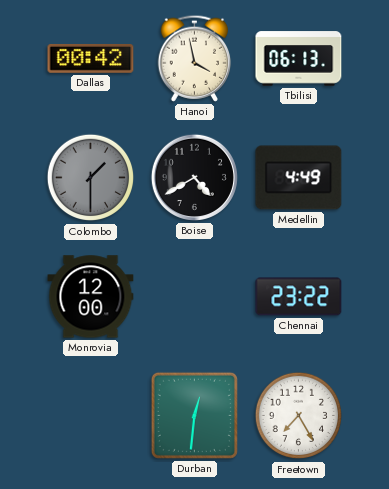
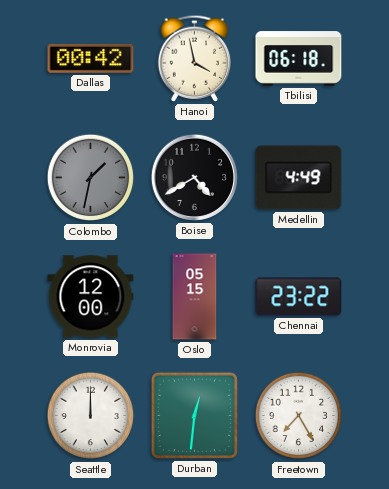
Tbilisi: 06:13 -> 06:18 (299, 59)
Colombo: 1:30 -> 1:32 (91, 178)
Oslo: none -> 05:15 (195, 297)
Seattle: none -> 12:00 (91, 416)
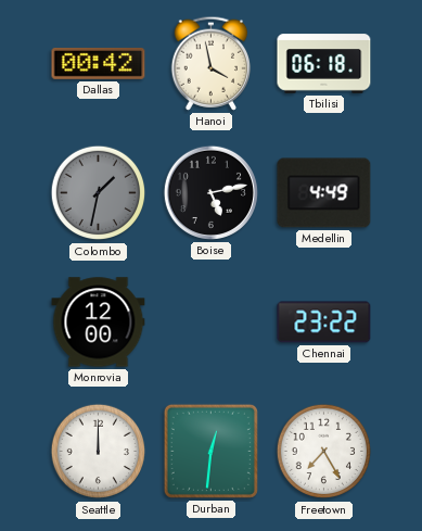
Boise: 4:40 -> 5:13 (210, 192)
Oslo: 05:15 -> none (195, 297)
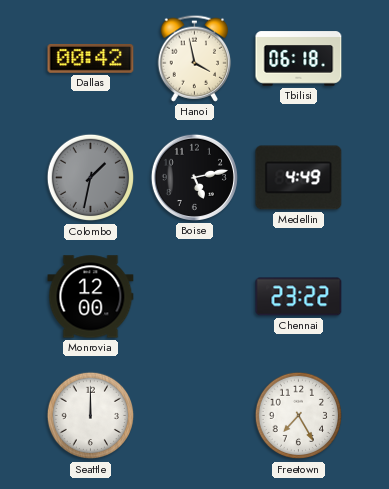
Durban: 12:31 -> none (210, 451)
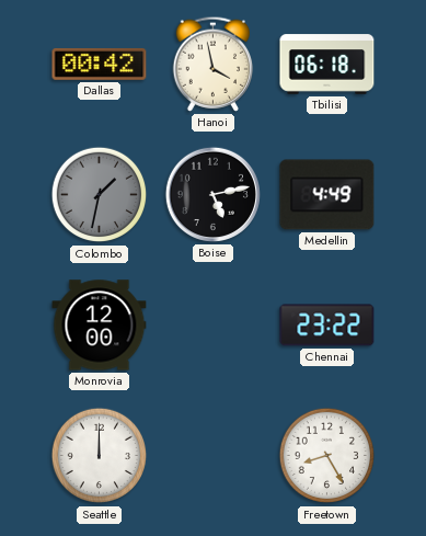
Freetown: 7:25 -> 8:25 (327, 456)
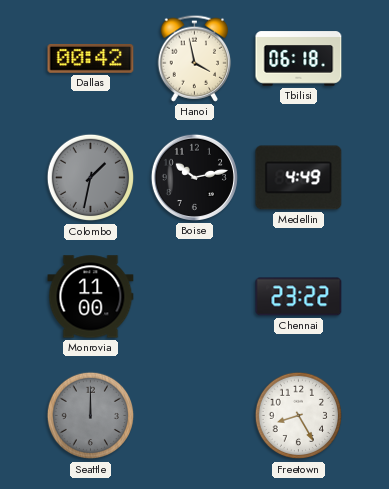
Boise: 5:13 -> 10:13 (194, 177)
Monrovia: 12:00 -> 11:00 (91, 297)
Seattle dial: white -> grey (91, 416)
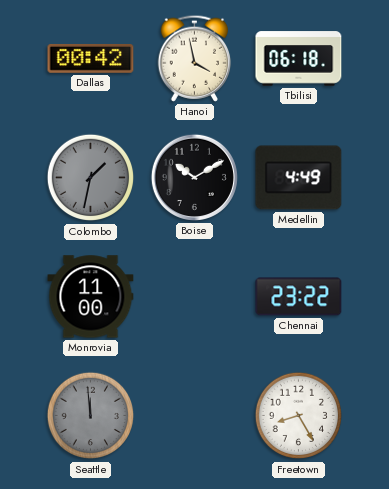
Boise: 10:13 -> 10:10 (194, 177)
Seattle: 12:00 -> 11:59 (91, 416)
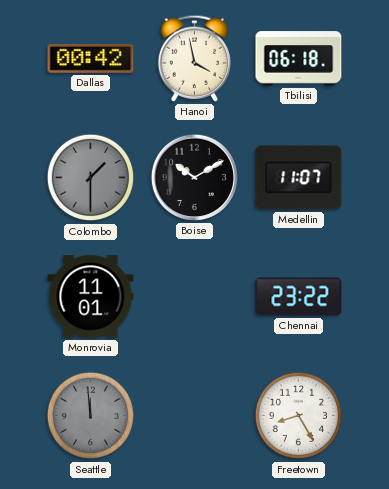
Colombo: 1:32 -> 1:30 (91, 178)
Medellin: 4:49 -> 11:07 (299, 178)
Monrovia: 11:00 -> 11:01 (91, 297)
